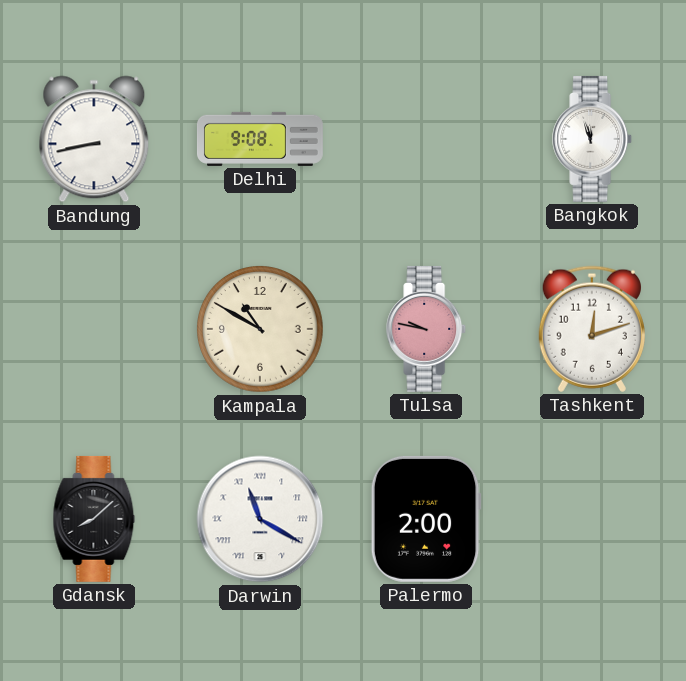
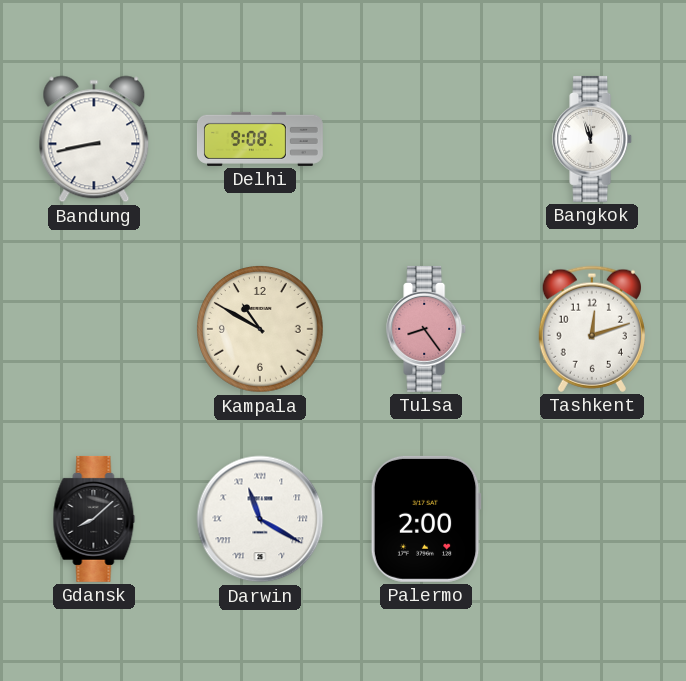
Tulsa: 9:47 -> 8:24 (427, 329)
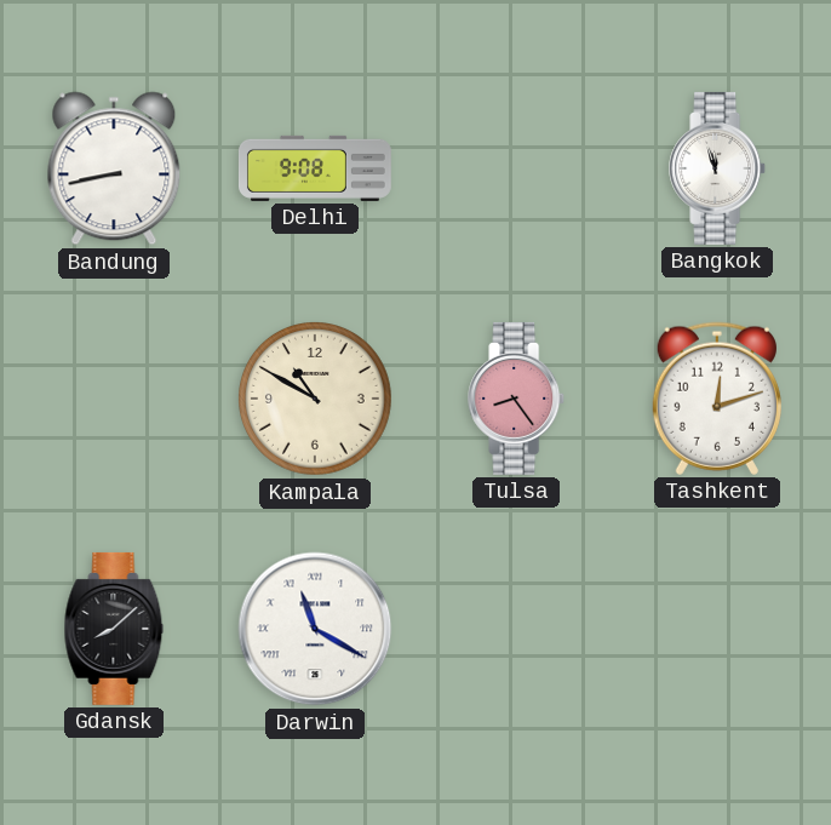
Palermo: 2:00 -> none (426, 519)
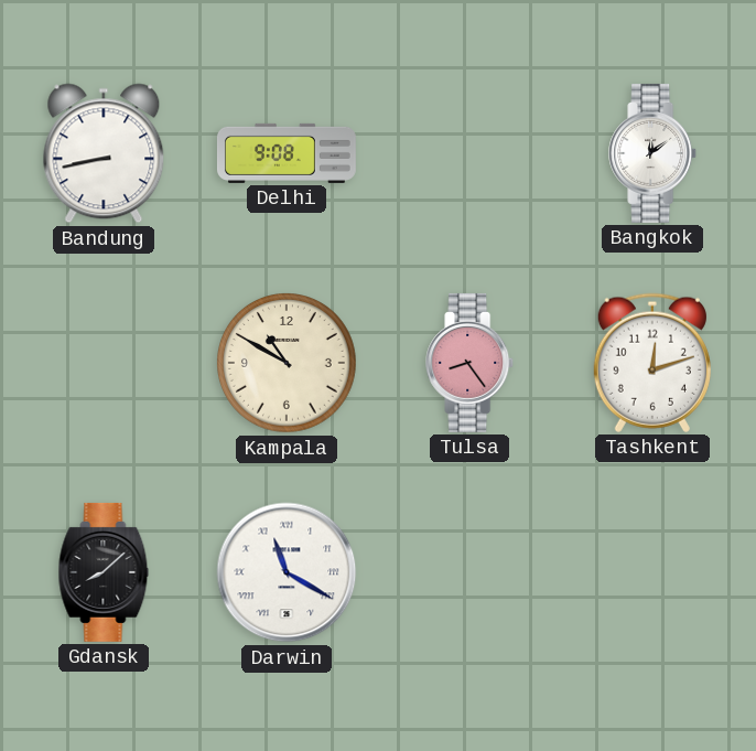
Bangkok: 11:57 -> 12:09 (654, 153)
